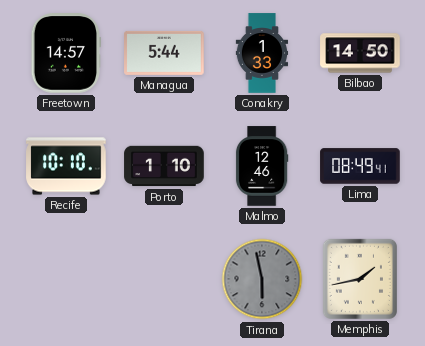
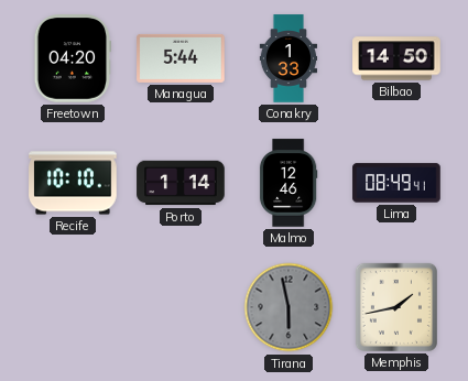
Freetown: 14:57 -> 04:20 (72, 58)
Porto: 1:10 -> 1:14 (181, 183)
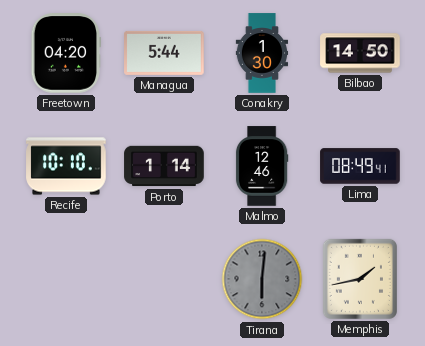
Conakry: 1:33 -> 1:30 (262, 53)
Tirana: 5:58 -> 6:01 (262, 279)
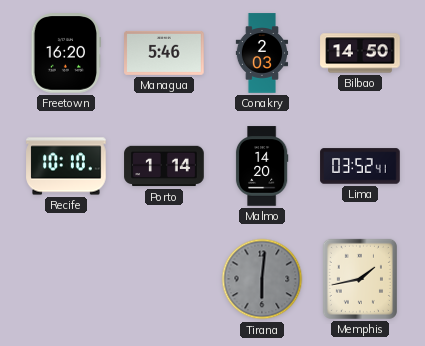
Freetown: 04:20 -> 16:20 (65, 53)
Managua: 5:44 -> 5:46 (164, 53)
Conakry: 1:30 -> 2:03 (262, 53)
Malmo: 12:46 -> 14:20 (262, 166)
Lima: 08:49 -> 03:52 (360, 166)
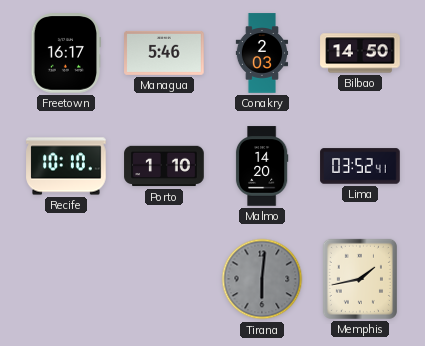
Freetown: 16:20 -> 16:17 (65, 53)
Porto: 1:14 -> 1:10 (164, 166)
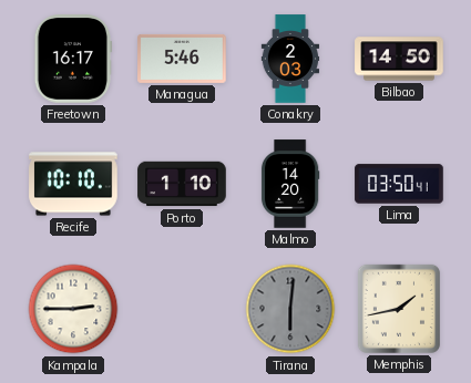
Lima: 03:52 -> 03:50 (399, 184)
Kampala: none -> 2:45 (73, 309)
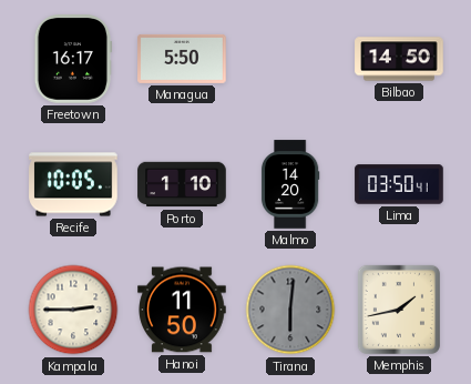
Managua: 5:46 -> 5:50 (182, 59)
Conakry: 2:03 -> none (290, 59)
Recife: 10:10 -> 10:05 (73, 184)
Hanoi: none -> 11:50 (182, 310)
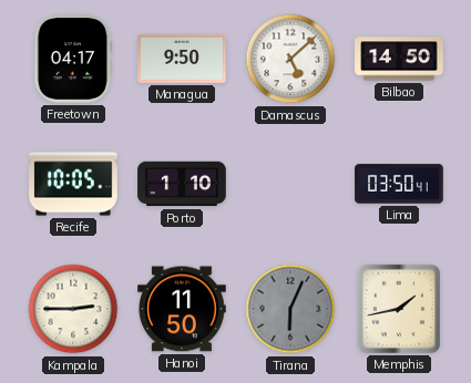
Freetown: 16:17 -> 04:17 (72, 59)
Managua: 5:50 -> 9:50 (182, 59)
Damascus: none -> 5:08 (290, 59)
Malmo: 14:20 -> none (290, 184)
Tirana: 6:01 -> 6:04 (290, 309)
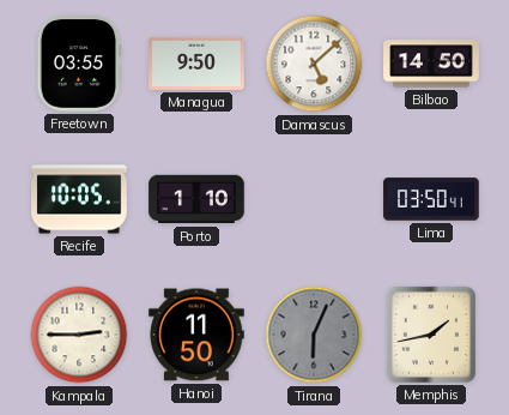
Freetown: 04:17 -> 03:55 (78, 64)
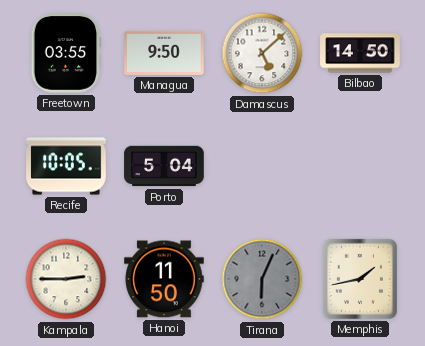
Porto: 1:10 -> 5:04 (164, 166)
Lima: 03:50 -> none (431, 199)
